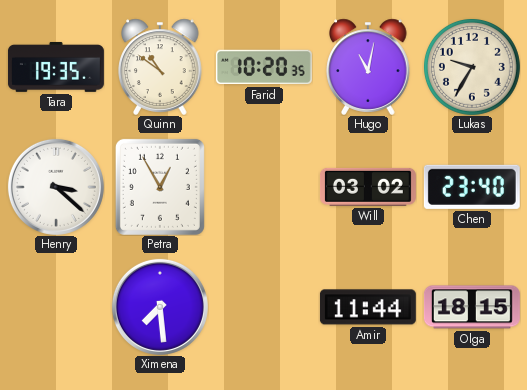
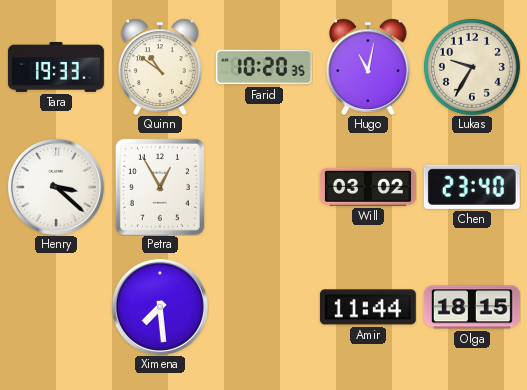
Tara: 19:35 -> 19:33 (56, 67)
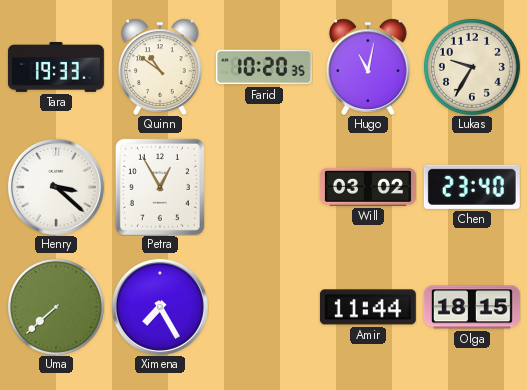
Uma: none -> 7:38 (56, 307)
Ximena: 7:29 -> 7:25 (160, 307)
